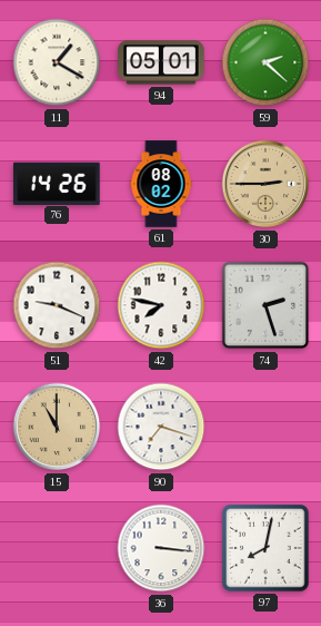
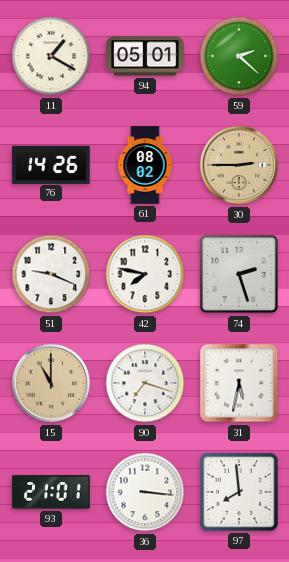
31: none -> 5:32 (239, 383)
93: none -> 21:01 (51, 492)
97: 8:02 -> 7:59 (239, 492)
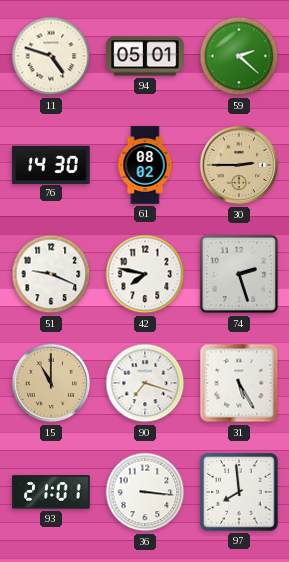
11: 1:20 -> 4:48 (51, 56)
76: 14:26 -> 14:30 (51, 164)
31: 5:32 -> 5:25 (239, 383)
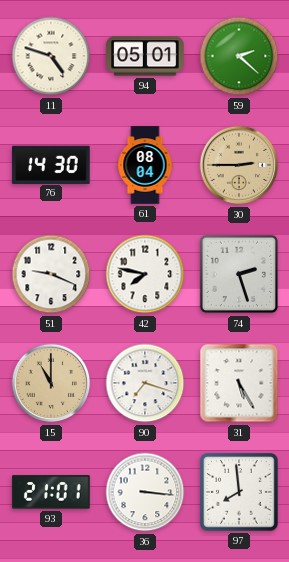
61: 08:02 -> 08:04 (145, 165)
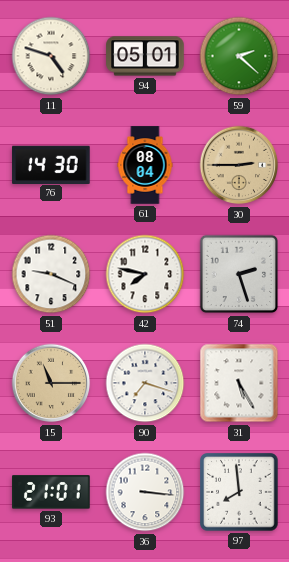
15: 11:00 -> 11:15 (51, 383)
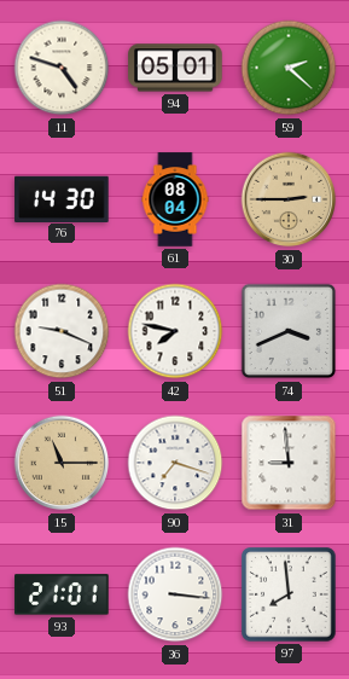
74: 2:27 -> 3:41 (289, 331)
31: 5:25 -> 8:59 (289, 463)
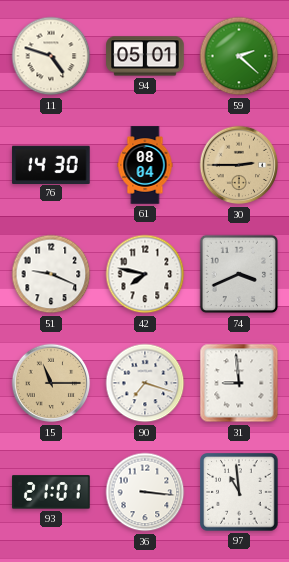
97: 7:59 -> 10:59 (239, 492)
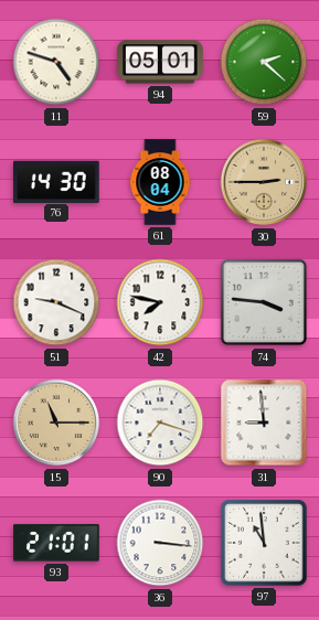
74: 3:41 -> 3:46 (264, 302)
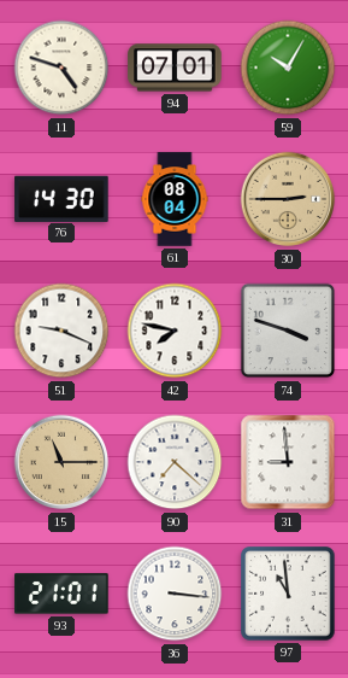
94: 05:01 -> 07:01 (175, 68)
59: 2:22 -> 10:05 (288, 68)
74: 3:46 -> 3:48 (288, 331)
90: 7:18 -> 7:22 (175, 462)
